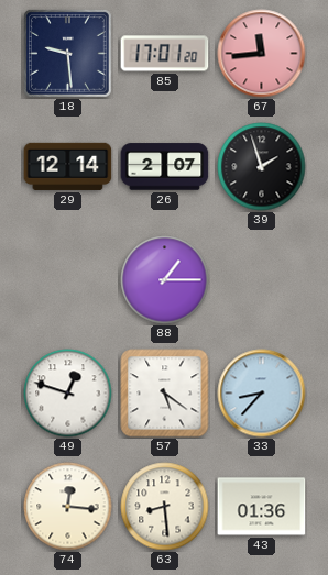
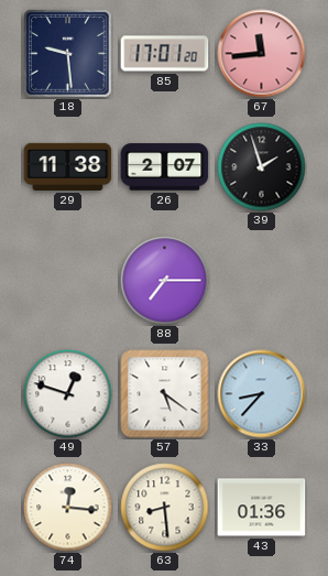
29: 12:14 -> 11:38 (68, 166)
88: 1:15 -> 7:15 (165, 281)
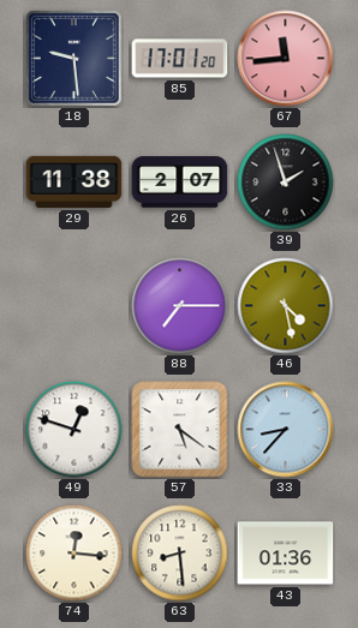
46: none -> 4:28 (286, 306)
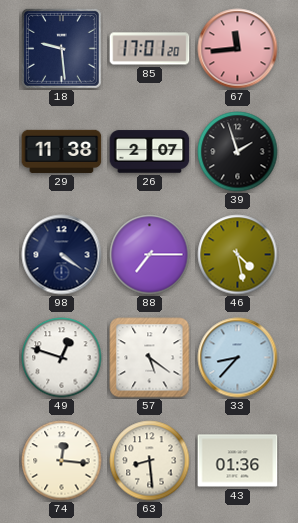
98: none -> 4:21 (62, 255)
